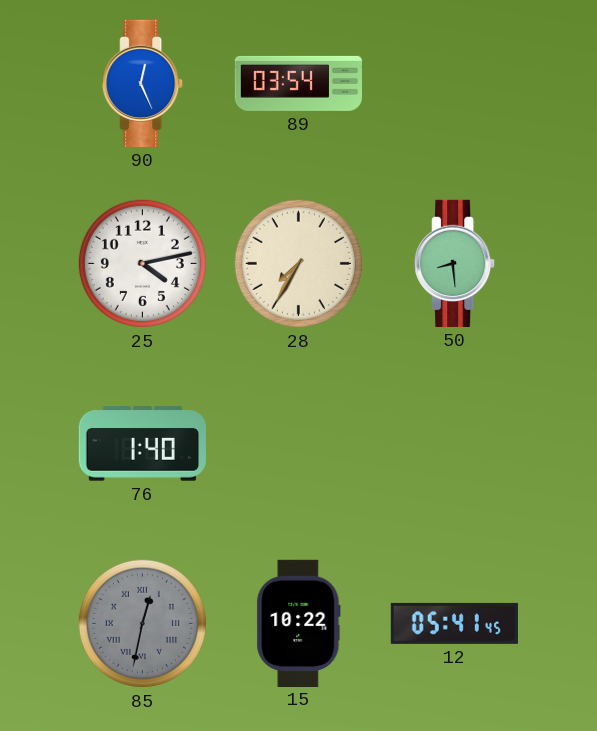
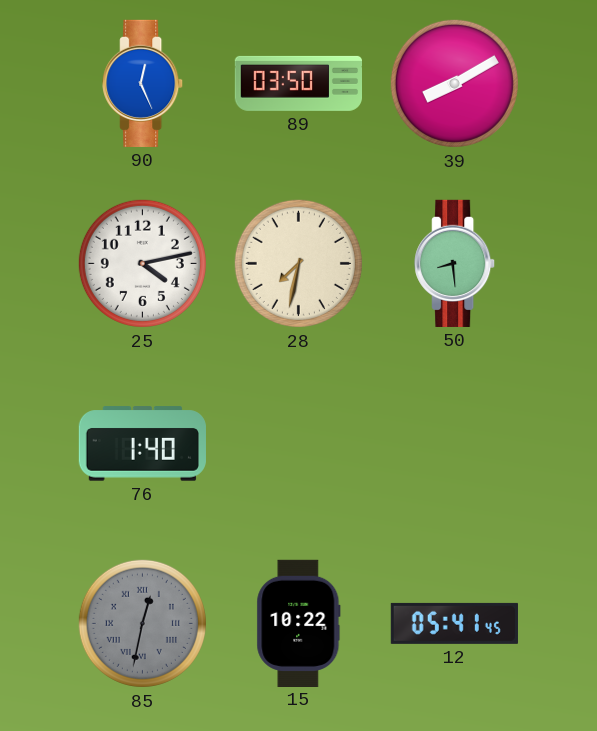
89: 03:54 -> 03:50 (298, 83)
39: none -> 8:10 (454, 83)
28: 7:35 -> 7:32 (298, 263)
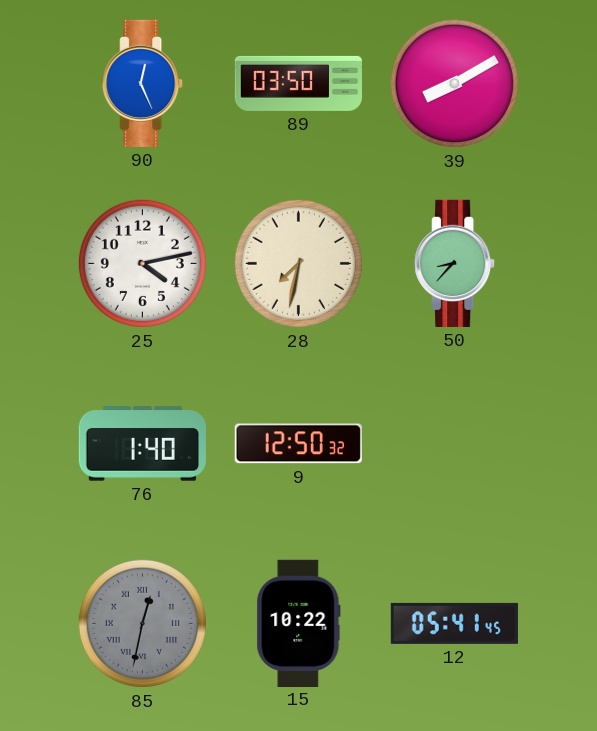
50: 8:29 -> 8:37 (455, 263)
9: none -> 12:50 (298, 444)
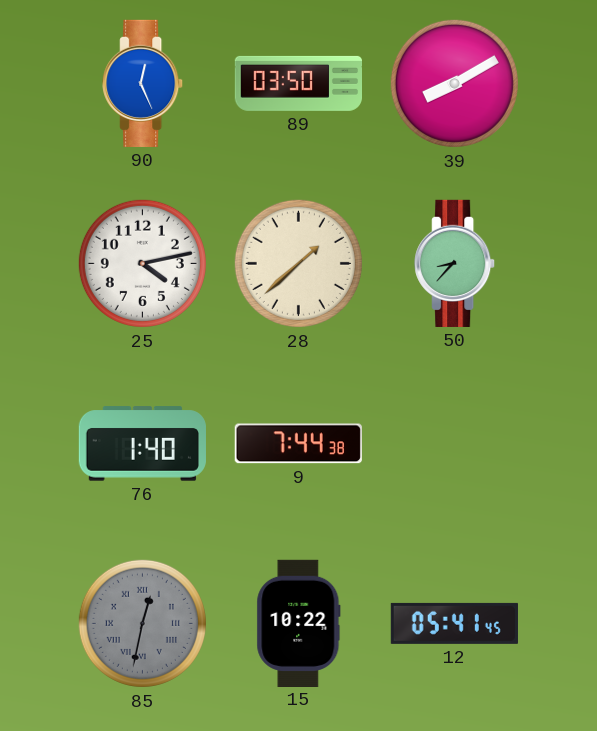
28: 7:32 -> 1:38 (298, 263)
9: 12:50 -> 7:44 (298, 444)
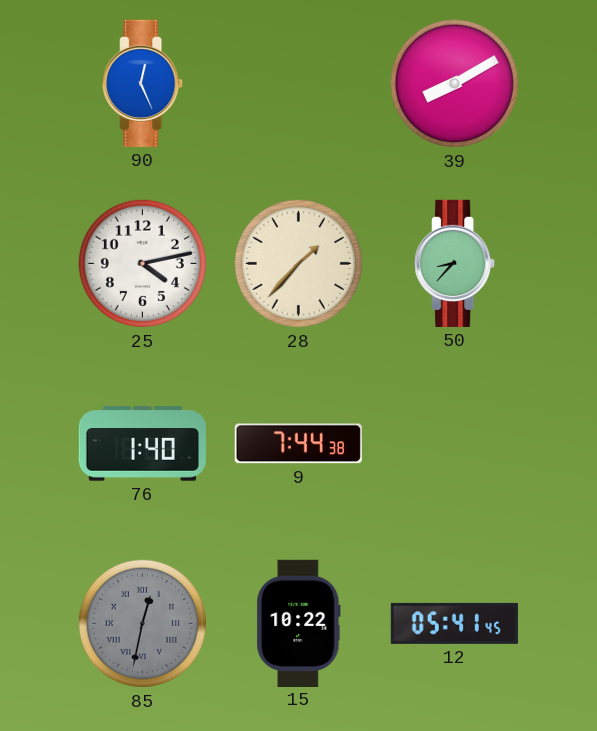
89: 03:50 -> none (298, 83)
28: 1:38 -> 1:37 (298, 263)
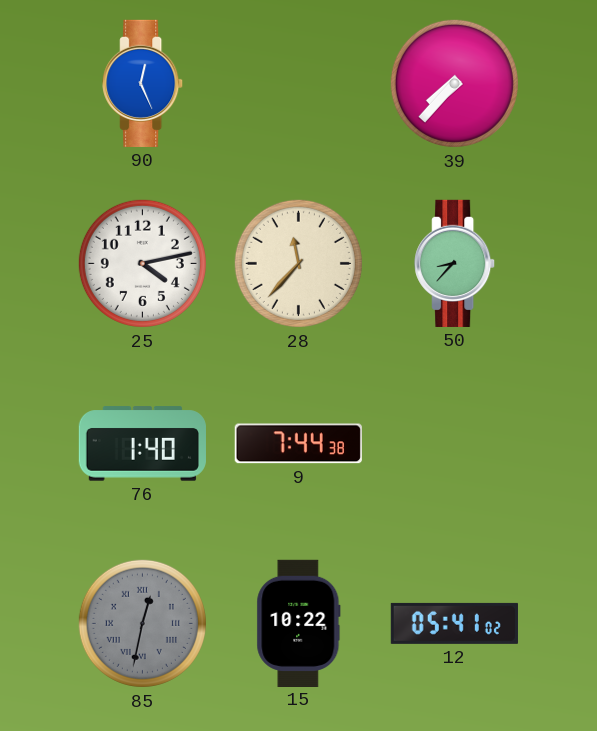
39: 8:10 -> 7:37 (454, 83)
28: 1:37 -> 11:37 (298, 263)
12: 05:41:45 -> 05:41:02 (454, 623)
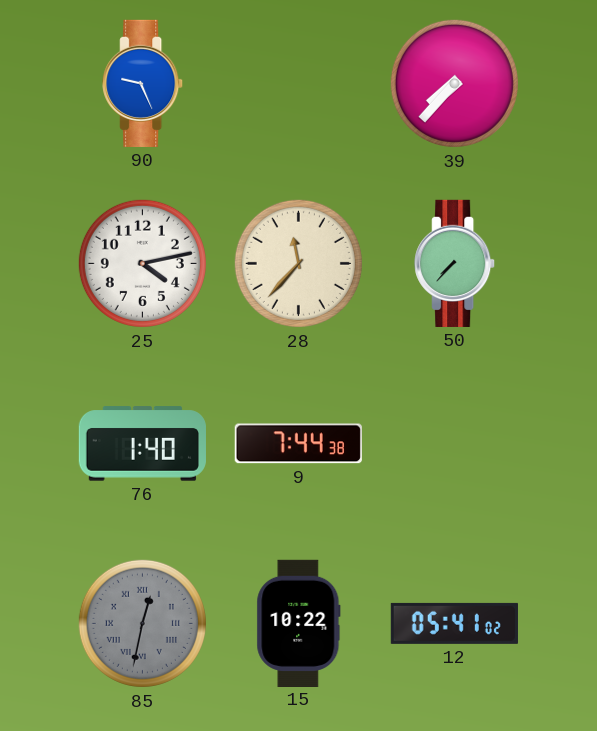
90: 12:26 -> 9:26 (143, 83)
50: 8:37 -> 7:37 (455, 263)
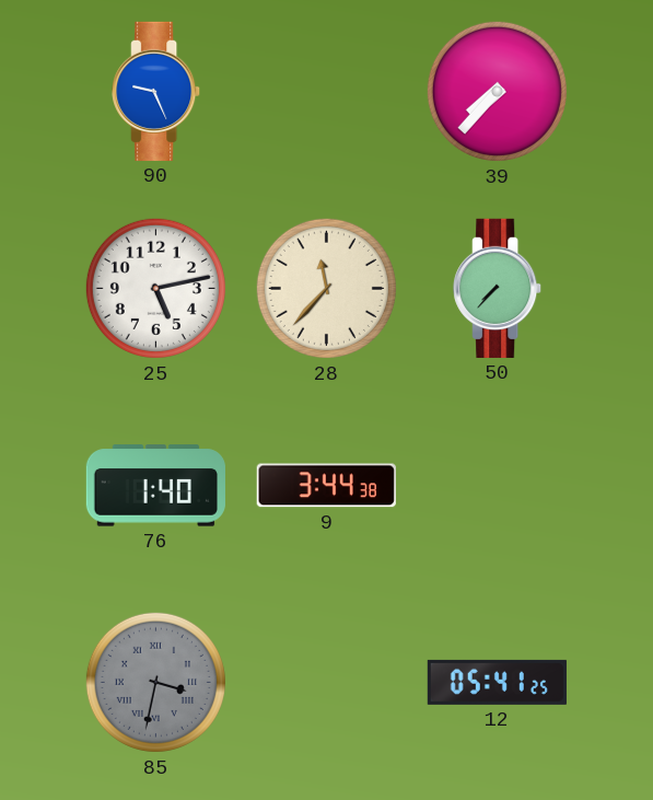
25: 4:13 -> 5:13 (155, 288)
9: 7:44 -> 3:44 (326, 486)
85: 12:32 -> 3:32 (155, 682)
15: 10:22 -> none (299, 623)
12: 05:41:02 -> 05:41:25 (497, 682)
